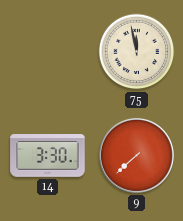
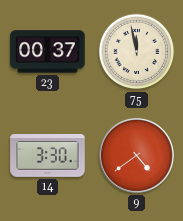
23: none -> 00:37 (48, 52)
9: 7:38 -> 4:39 (136, 155)
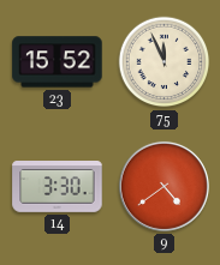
23: 00:37 -> 15:52 (58, 62)
75: 11:58 -> 11:56 (165, 62)
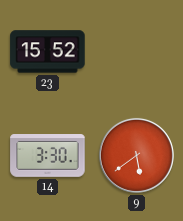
75: 11:56 -> none (165, 62)
9: 4:39 -> 5:39 (136, 155)
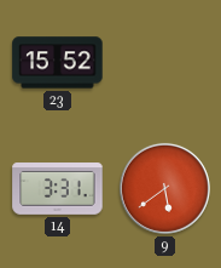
14: 3:30 -> 3:31 (58, 189)
